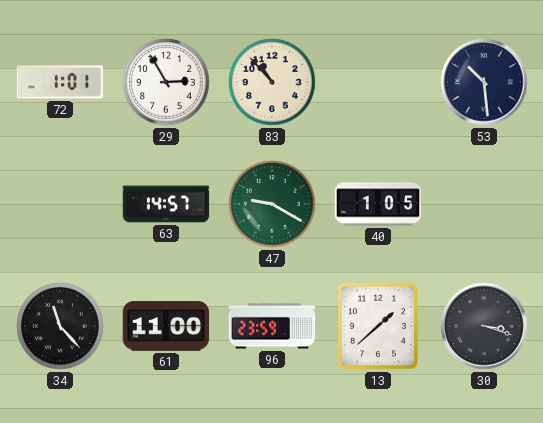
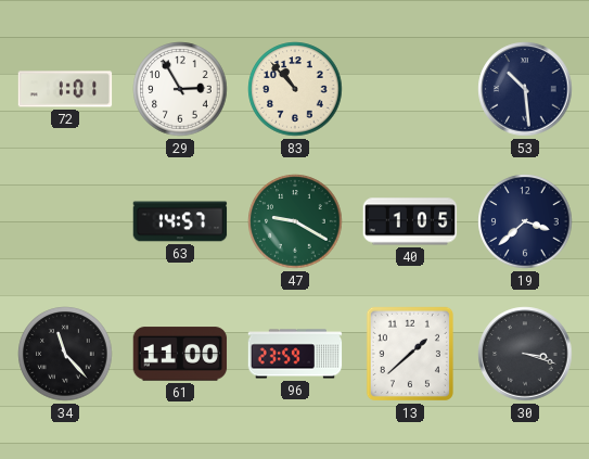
19: none -> 3:38 (525, 221)
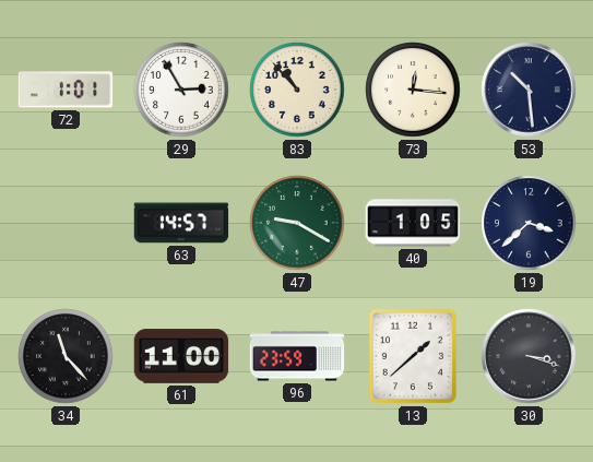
73: none -> 12:16 (413, 90)
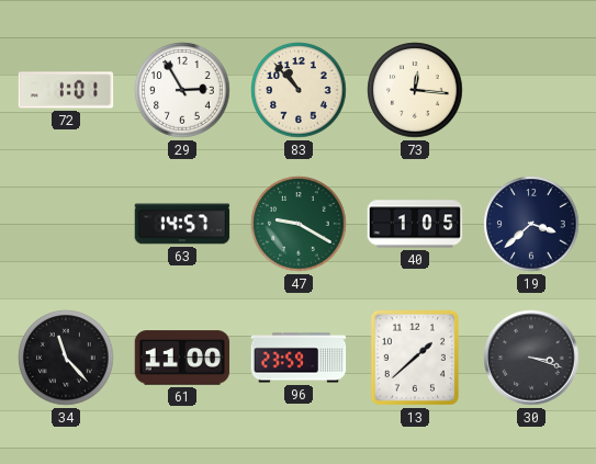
53: 10:29 -> none (529, 90)
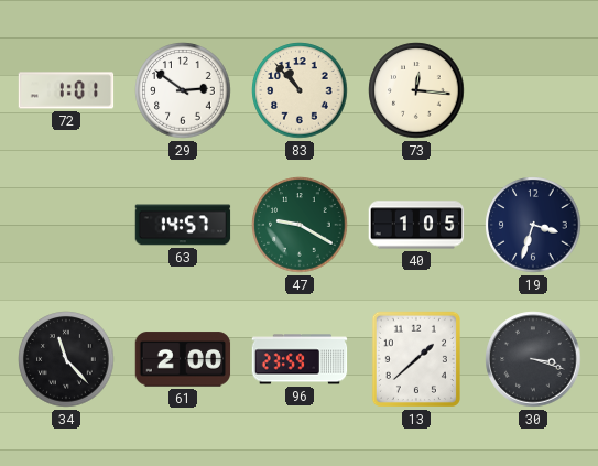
29: 2:55 -> 2:51 (183, 90)
19: 3:38 -> 3:33 (533, 225)
61: 11:00 -> 2:00 (183, 359)
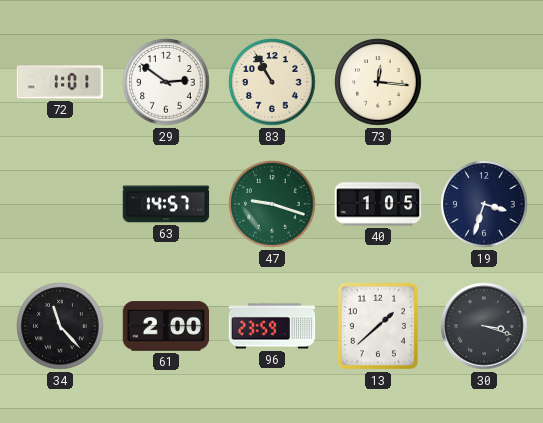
83: 10:53 -> 10:55 (272, 82)
47: 9:20 -> 9:18 (272, 204)
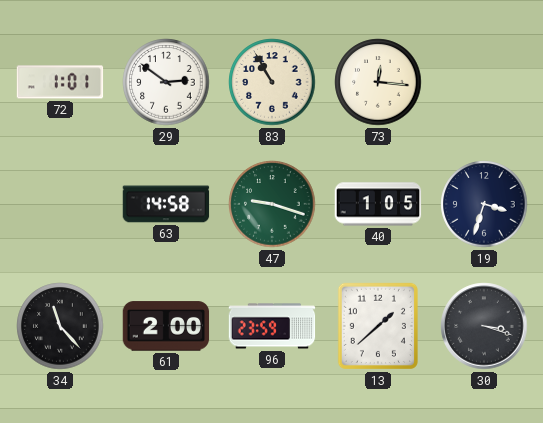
63: 14:57 -> 14:58 (166, 204)
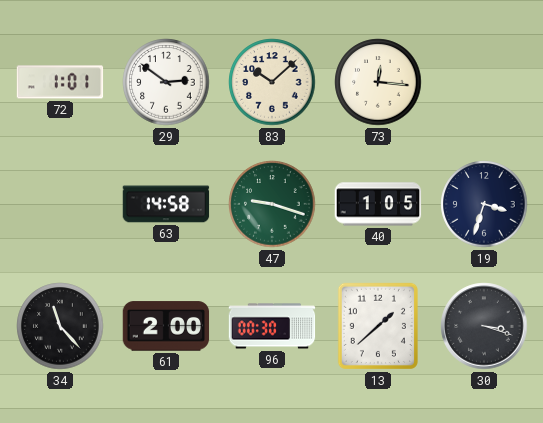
83: 10:55 -> 10:08 (272, 82)
96: 23:59 -> 00:30 (272, 326)
